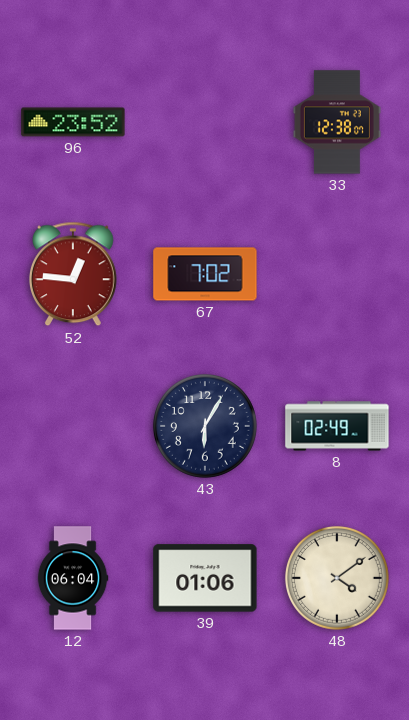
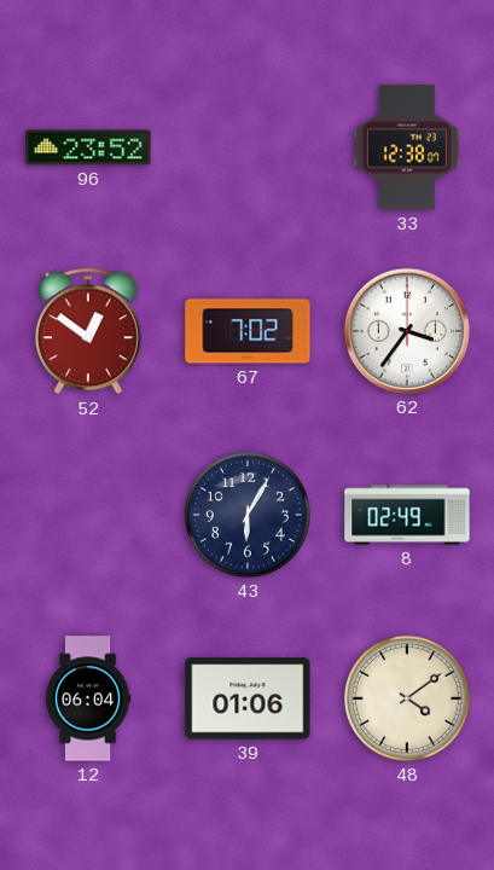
52: 12:46 -> 12:51 (88, 331)
62: none -> 3:36 (407, 331)
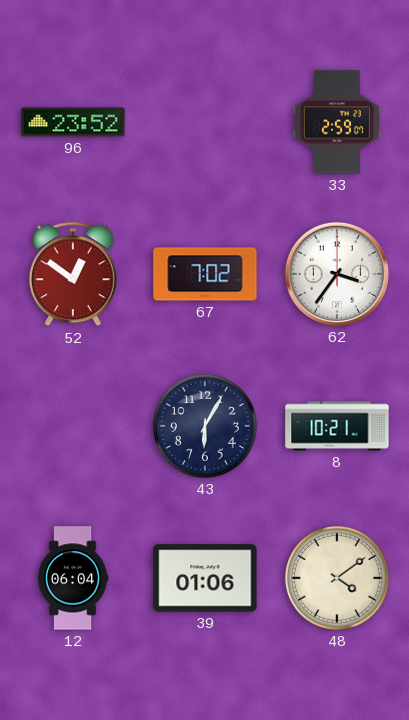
33: 12:38 -> 2:59 (337, 122)
8: 02:49 -> 10:21 (337, 426)
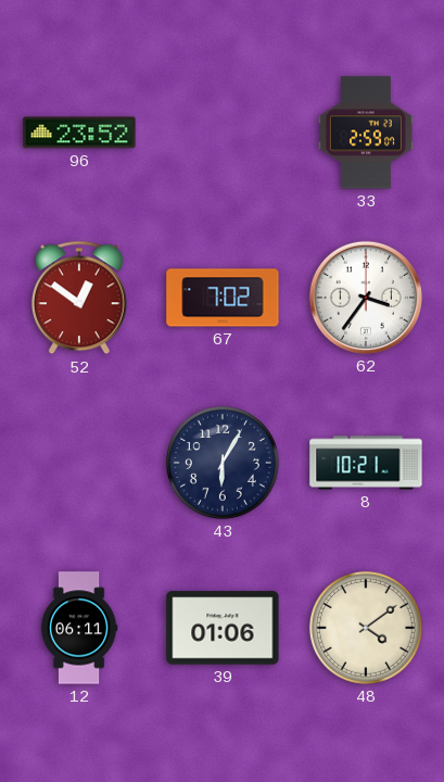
12: 06:04 -> 06:11 (79, 628)
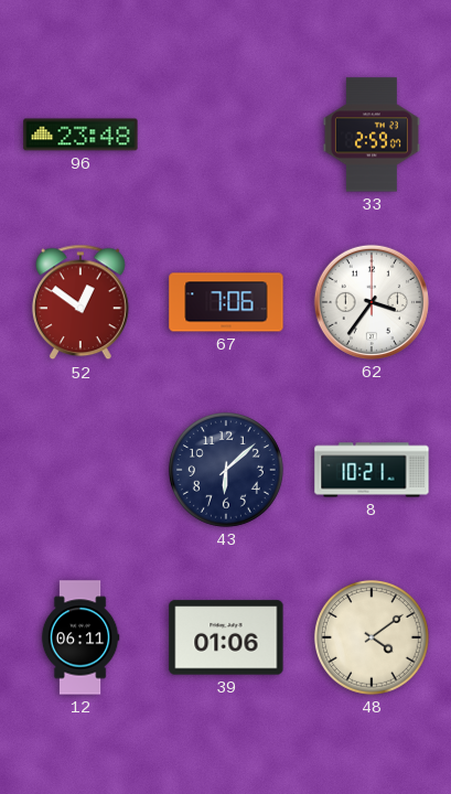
96: 23:52 -> 23:48 (80, 135)
67: 7:02 -> 7:06 (226, 302)
43: 6:05 -> 6:08 (226, 470)
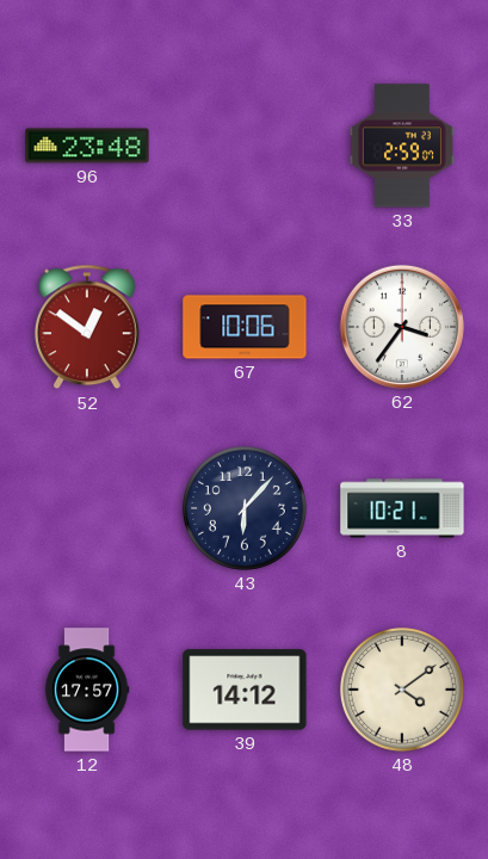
67: 7:06 -> 10:06 (245, 327)
43: 6:08 -> 6:07 (245, 508)
12: 06:11 -> 17:57 (87, 690)
39: 01:06 -> 14:12 (245, 690)
